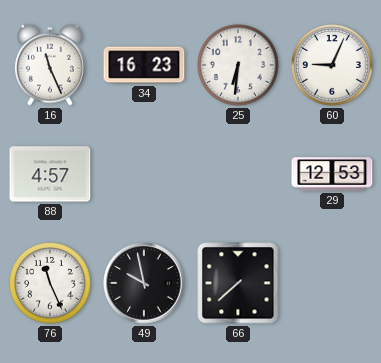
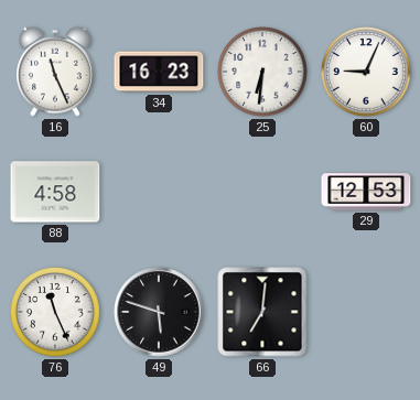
88: 4:57 -> 4:58 (55, 192)
49: 9:58 -> 5:48 (159, 312)
66: 7:38 -> 7:01 (262, 312)
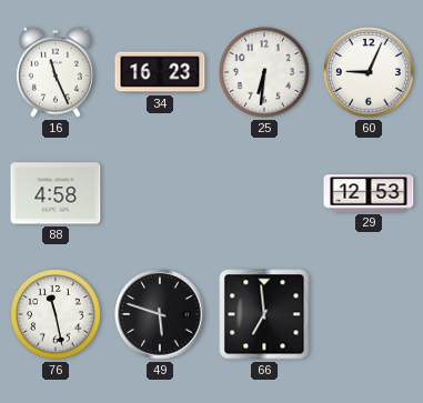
76: 11:26 -> 11:28 (57, 315)
66: 7:01 -> 6:59 (264, 314)
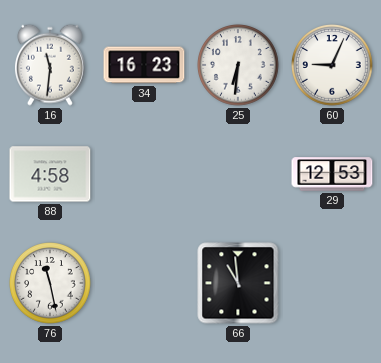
16: 11:26 -> 11:31 (50, 65)
49: 5:48 -> none (160, 314)
66: 6:59 -> 10:59 (238, 283)
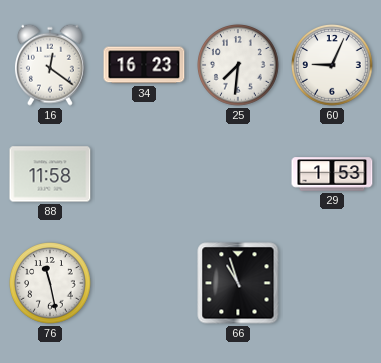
16: 11:31 -> 12:21 (50, 65)
25: 6:31 -> 7:31 (239, 66)
88: 4:58 -> 11:58 (50, 174)
29: 12:53 -> 1:53 (332, 174)
66: 10:59 -> 10:57 (238, 283)
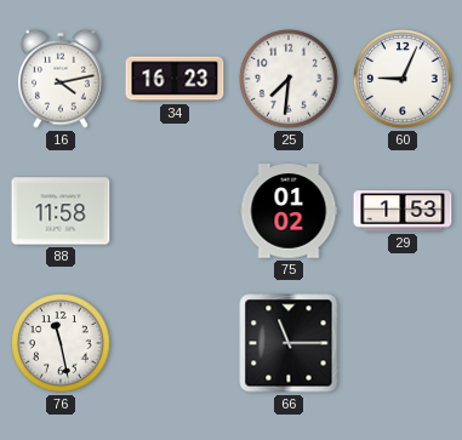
16: 12:21 -> 4:13 (61, 79)
75: none -> 01:02 (289, 211)
66: 10:57 -> 11:15 (289, 343)
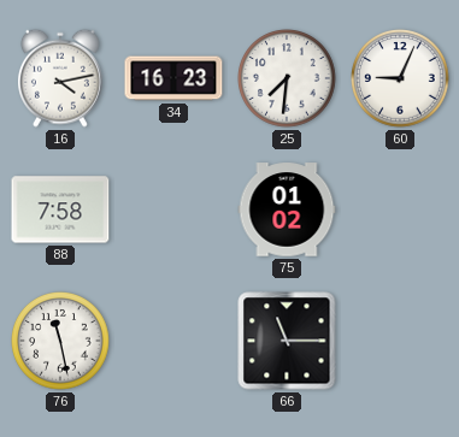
88: 11:58 -> 7:58 (60, 209)
29: 1:53 -> none (403, 211)
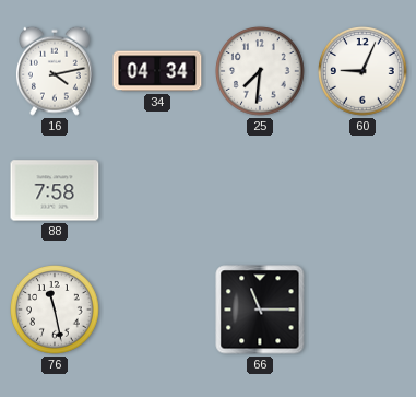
34: 16:23 -> 04:34 (157, 71)
75: 01:02 -> none (287, 209)
